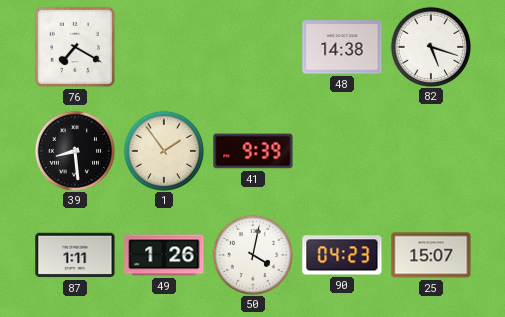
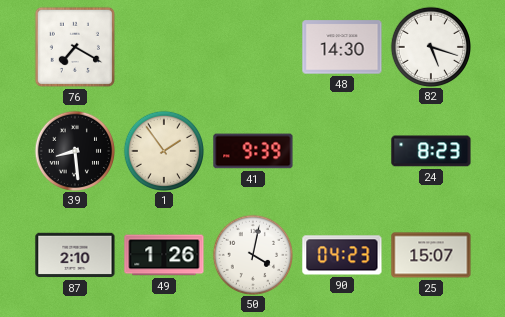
48: 14:38 -> 14:30 (342, 47)
24: none -> 8:23 (431, 151)
87: 1:11 -> 2:10 (75, 255)
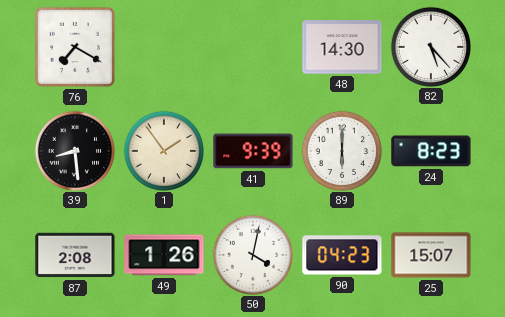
82: 5:18 -> 5:23 (430, 46)
89: none -> 6:00 (341, 150)
87: 2:10 -> 2:08 (75, 255)
